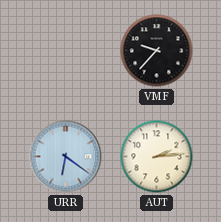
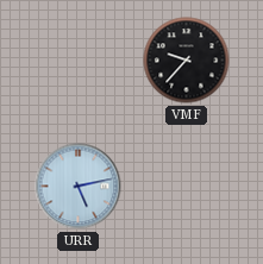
URR: 6:21 -> 5:13 (79, 187)
AUT: 2:14 -> none (157, 157)
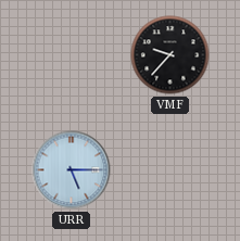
URR: 5:13 -> 5:15 (72, 170)
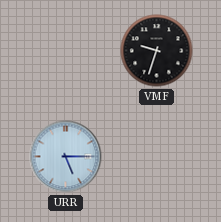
VMF: 9:37 -> 9:33 (157, 51)
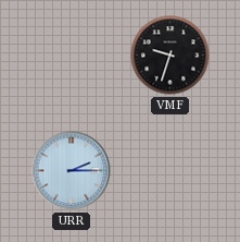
URR: 5:15 -> 2:15 (72, 171)
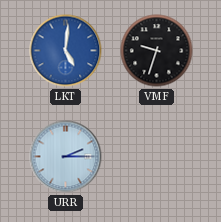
LKT: none -> 5:01 (66, 51)
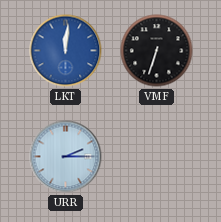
LKT: 5:01 -> 12:01 (66, 51)
VMF: 9:33 -> 6:33 (157, 51)
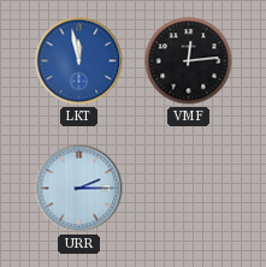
LKT: 12:01 -> 11:58 (79, 61)
VMF: 6:33 -> 12:14 (189, 61)
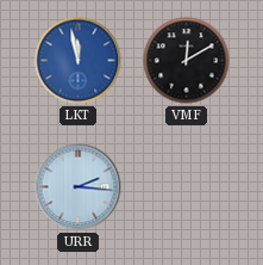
VMF: 12:14 -> 12:10 (187, 61)
URR: 2:15 -> 2:16 (79, 187)
